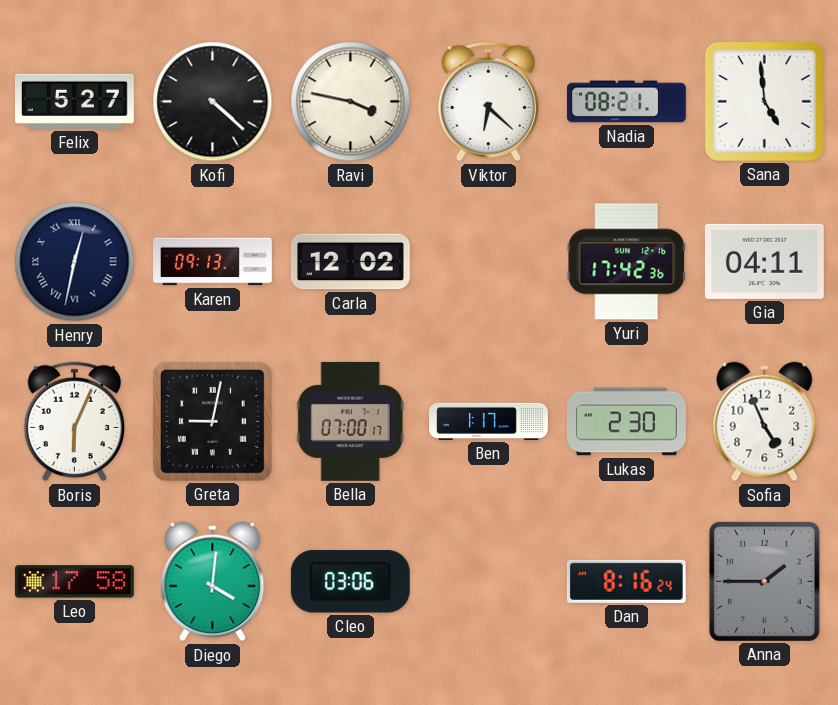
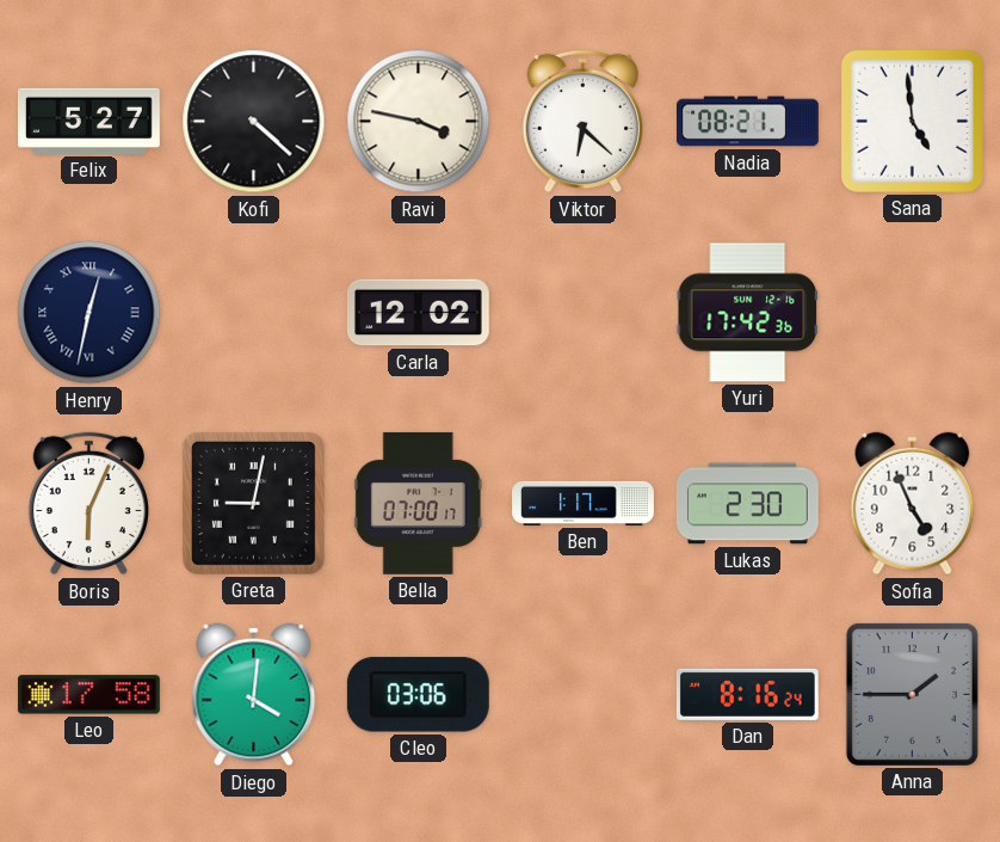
Karen: 09:13 -> none (213, 262)
Gia: 04:11 -> none (764, 261)
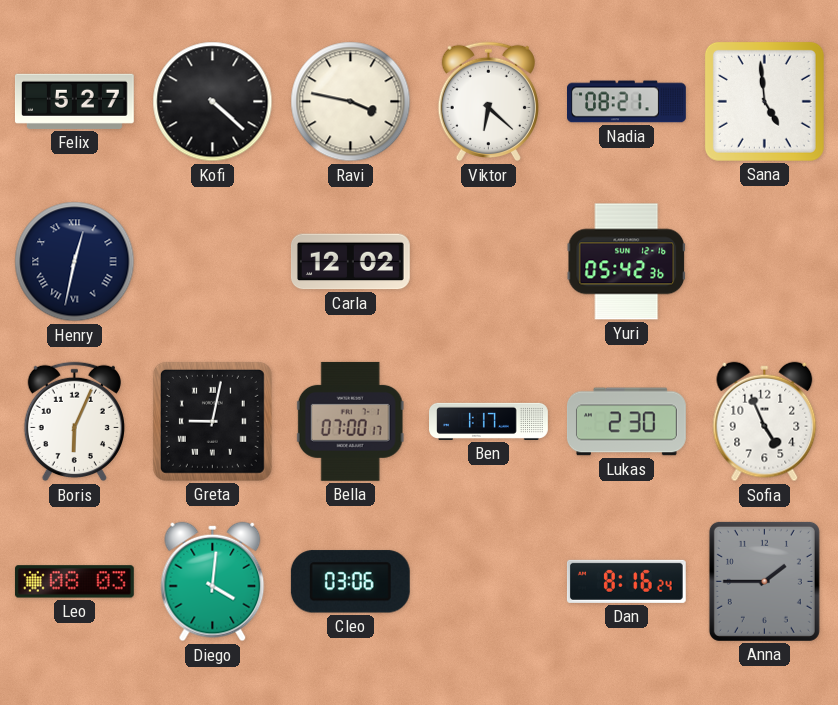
Yuri: 17:42 -> 05:42 (627, 262)
Leo: 17:58 -> 08:03 (74, 582)
